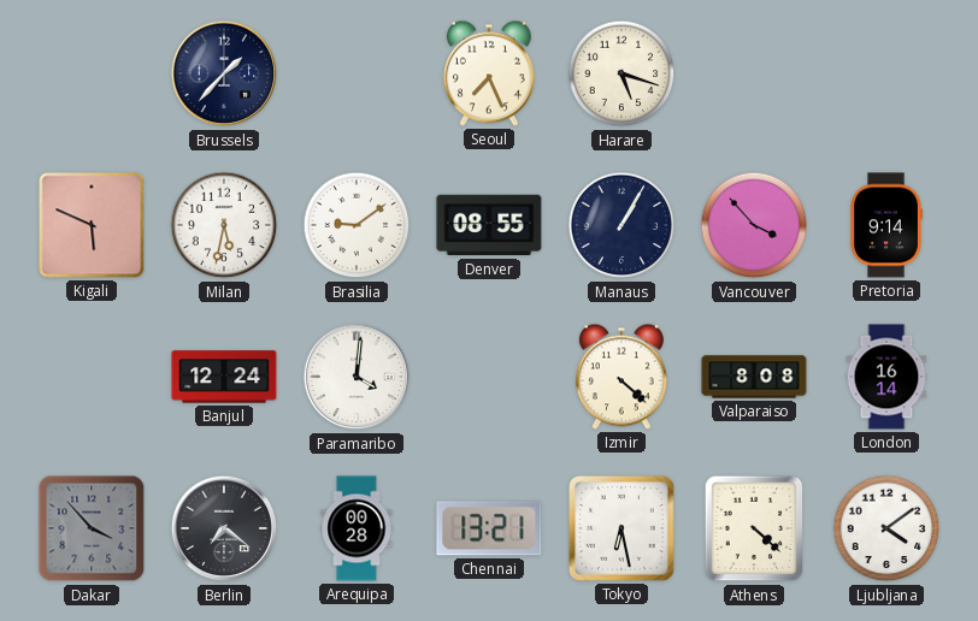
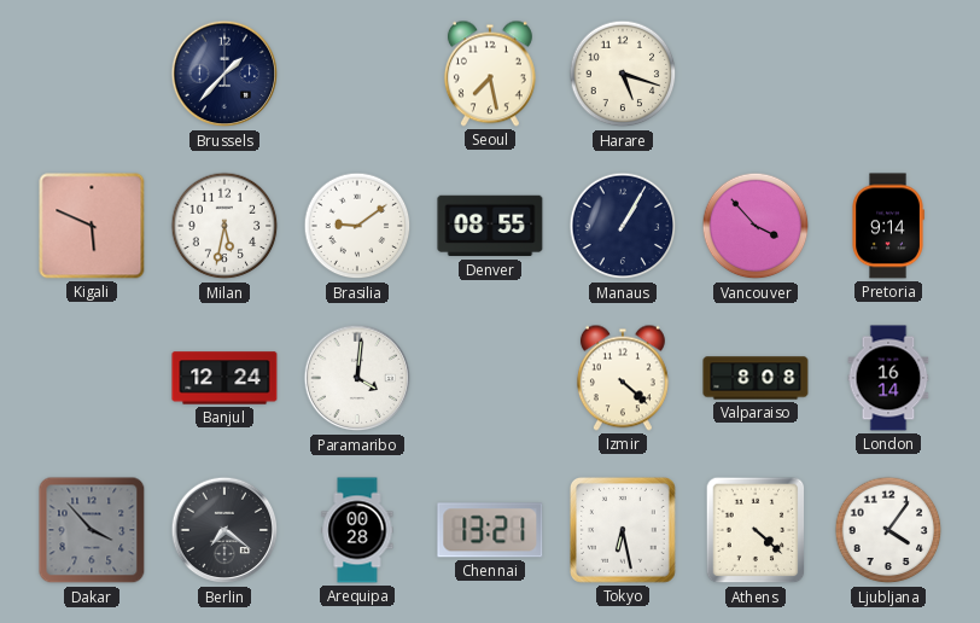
Seoul: 7:26 -> 7:28 (490, 74)
Ljubljana: 4:09 -> 4:06 (888, 530)
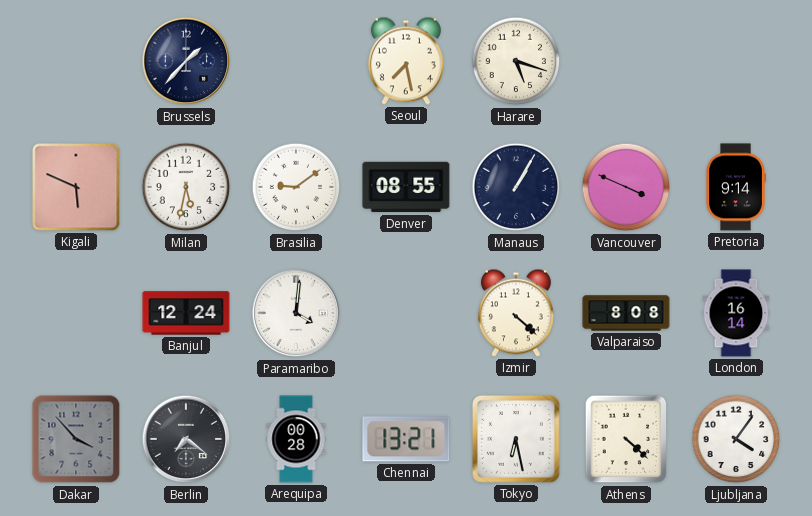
Vancouver: 3:53 -> 3:49 (626, 187)
